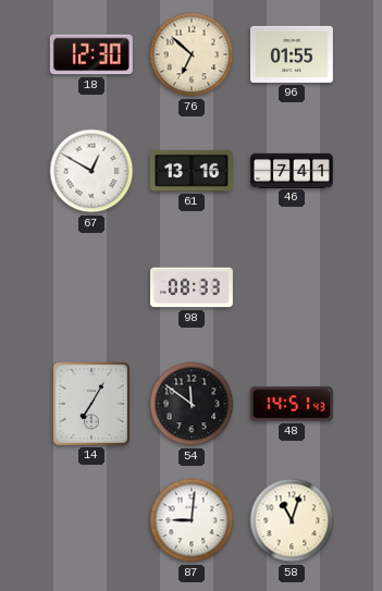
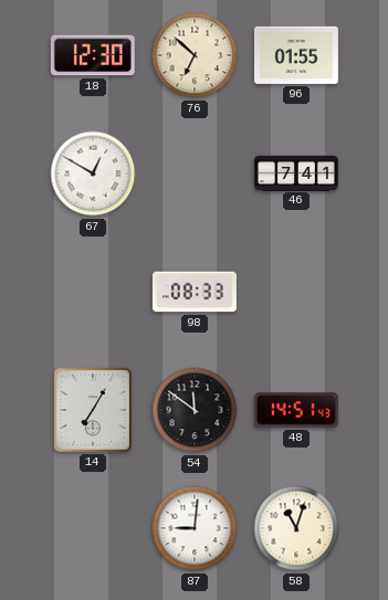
61: 13:16 -> none (192, 171)
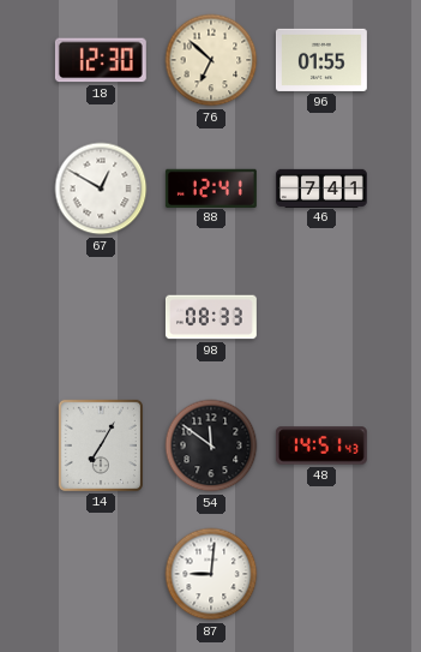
88: none -> 12:41 (211, 187)
58: 11:03 -> none (296, 528)
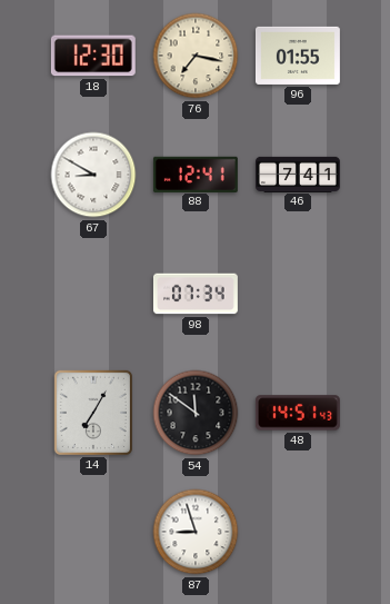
76: 6:52 -> 7:17 (196, 56)
67: 12:50 -> 8:50 (93, 175)
98: 08:33 -> 07:34 (196, 294)
87: 9:01 -> 8:57 (196, 532)
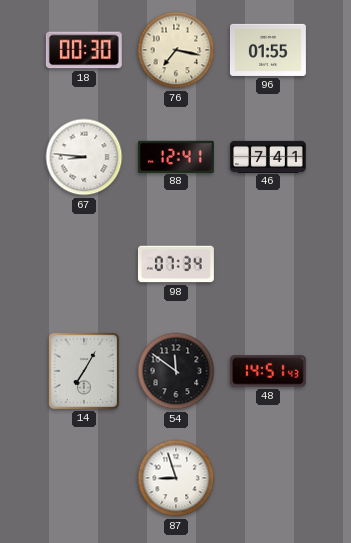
18: 12:30 -> 00:30 (84, 50)
67: 8:50 -> 8:46 (84, 157)
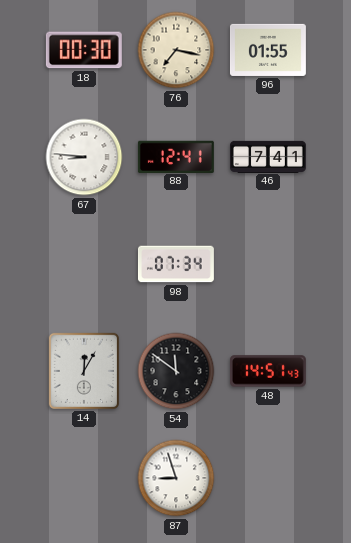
14: 7:05 -> 12:05 (84, 371)
